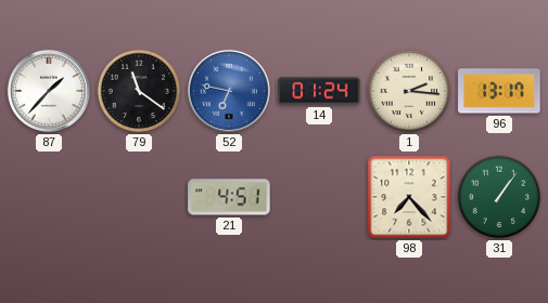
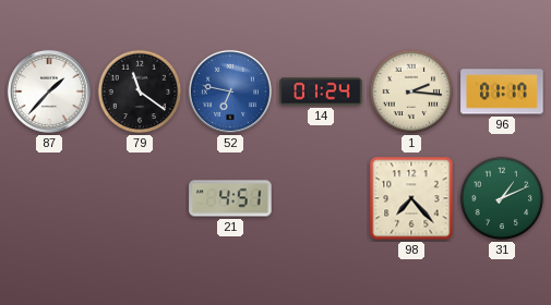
96: 13:17 -> 01:17 (502, 91)
31: 1:06 -> 1:11 (502, 198)
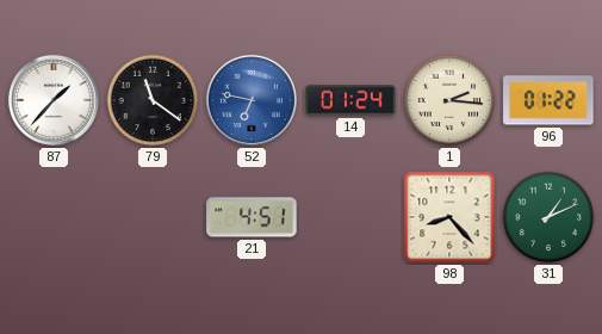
96: 01:17 -> 01:22 (548, 100)
98: 7:23 -> 8:23 (449, 217)
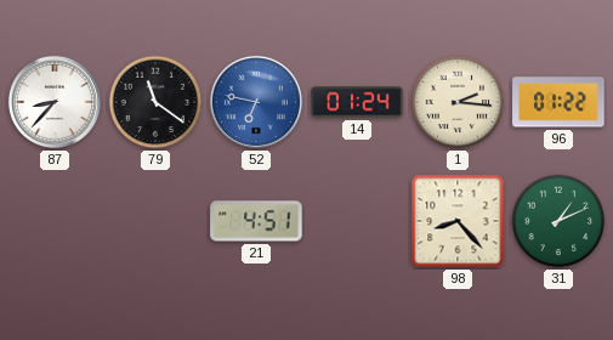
87: 1:37 -> 8:37 (55, 102)
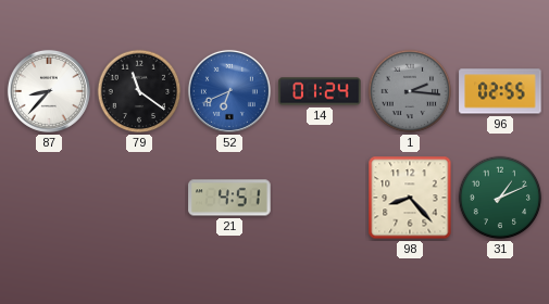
52: 6:47 -> 6:41 (229, 91)
1 dial: cream -> grey (410, 91)
96: 01:22 -> 02:55 (500, 91)
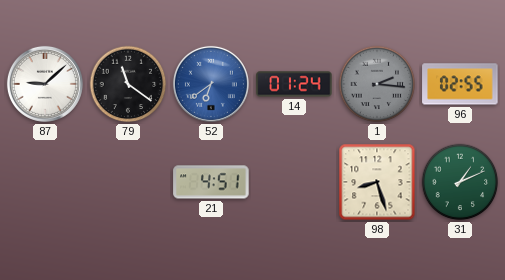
87: 8:37 -> 9:08 (45, 84)
52: 6:41 -> 6:39 (211, 84)
98: 8:23 -> 8:27 (377, 182)
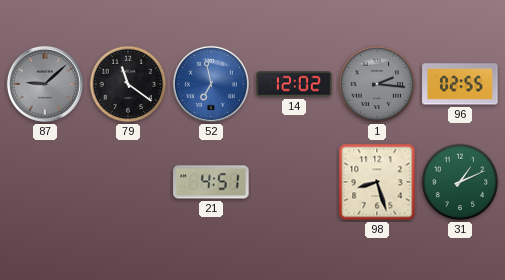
87 dial: white -> grey (45, 84)
52: 6:39 -> 6:58 (211, 84)
14: 01:24 -> 12:02 (294, 84)
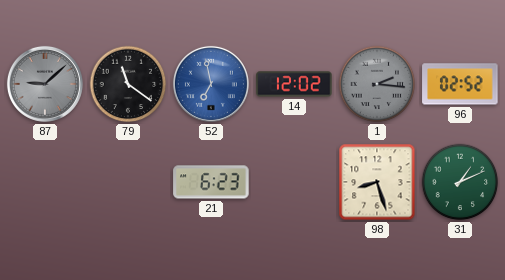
96: 02:55 -> 02:52 (460, 84)
21: 4:51 -> 6:23 (211, 182)
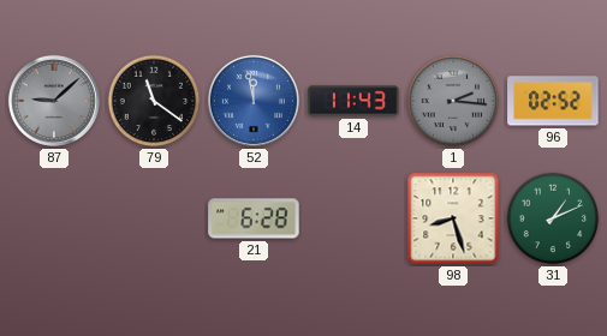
52: 6:58 -> 11:58 (254, 101)
14: 12:02 -> 11:43 (353, 101)
21: 6:23 -> 6:28 (254, 218)
